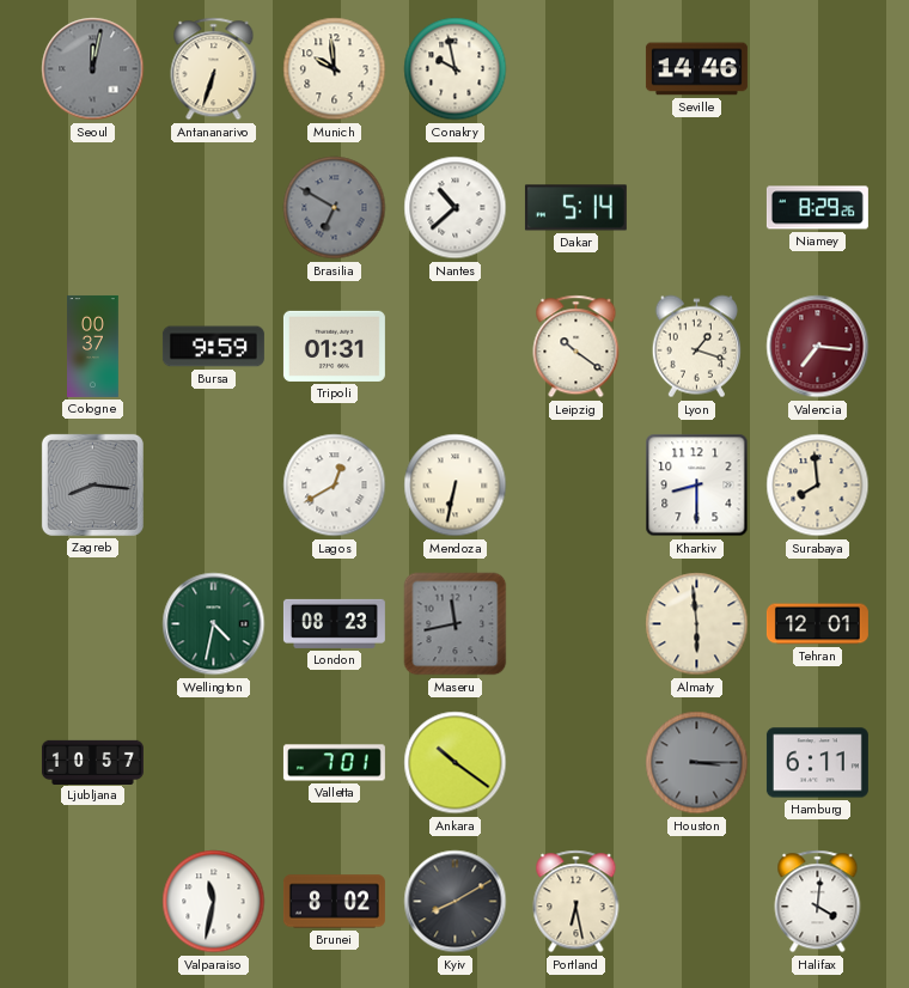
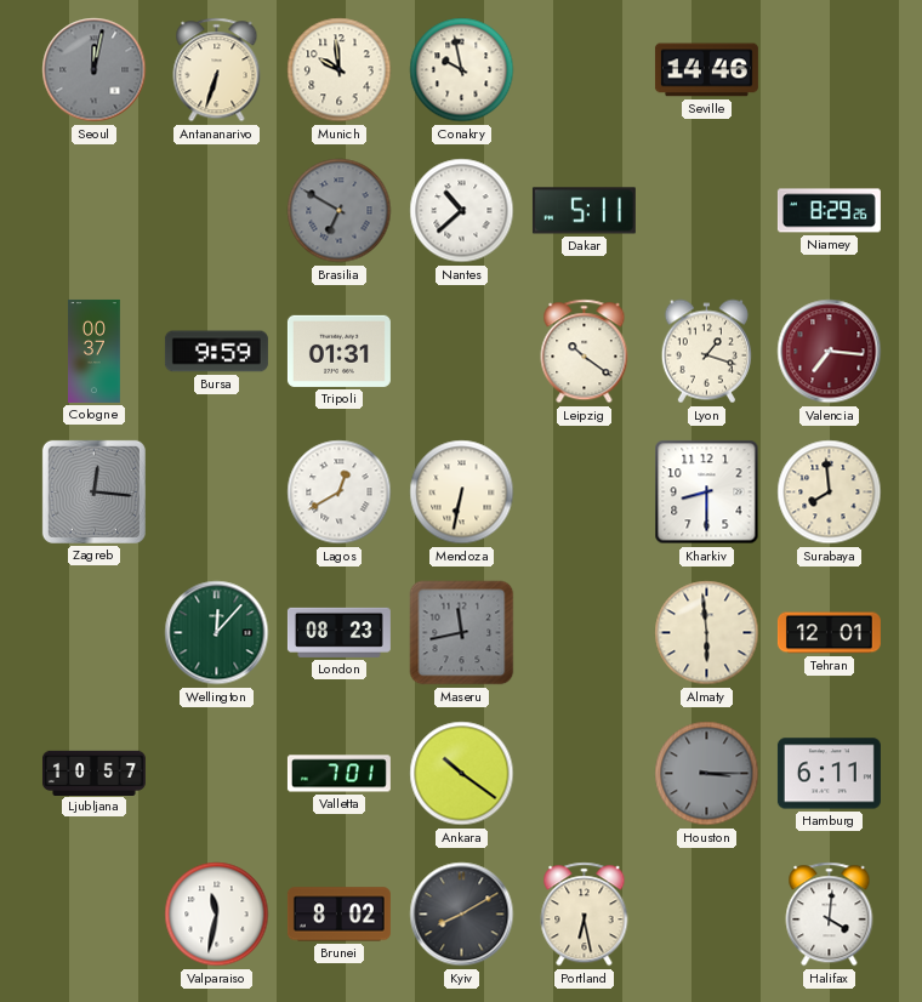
Dakar: 5:14 -> 5:11 (584, 211)
Zagreb: 8:16 -> 12:16 (93, 491)
Wellington: 4:32 -> 12:07 (217, 633)
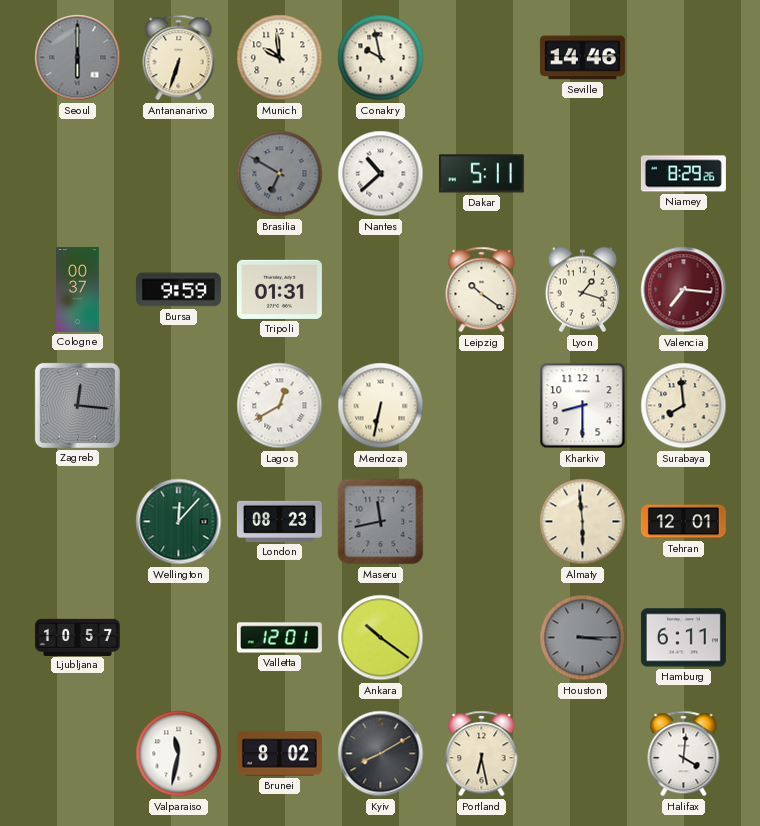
Seoul: 12:02 -> 6:00 (78, 58)
Valletta: 7:01 -> 12:01 (279, 638)
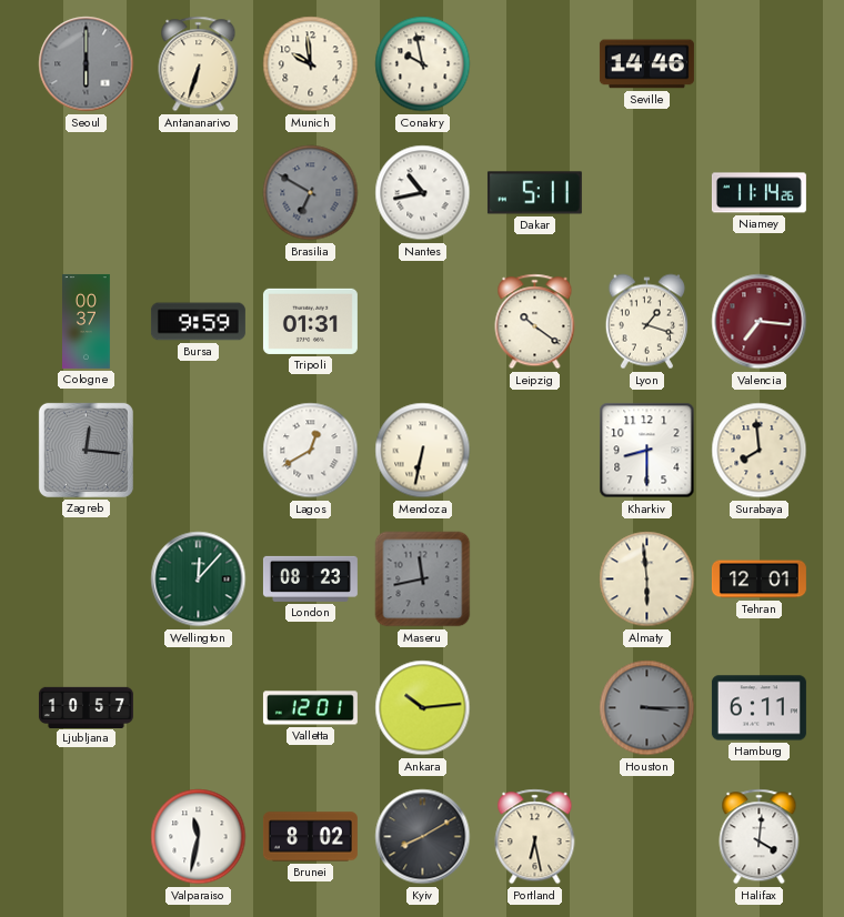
Nantes: 10:38 -> 10:43 (423, 193)
Niamey: 8:29 -> 11:14 (758, 193)
Ankara: 10:21 -> 10:14 (423, 708)
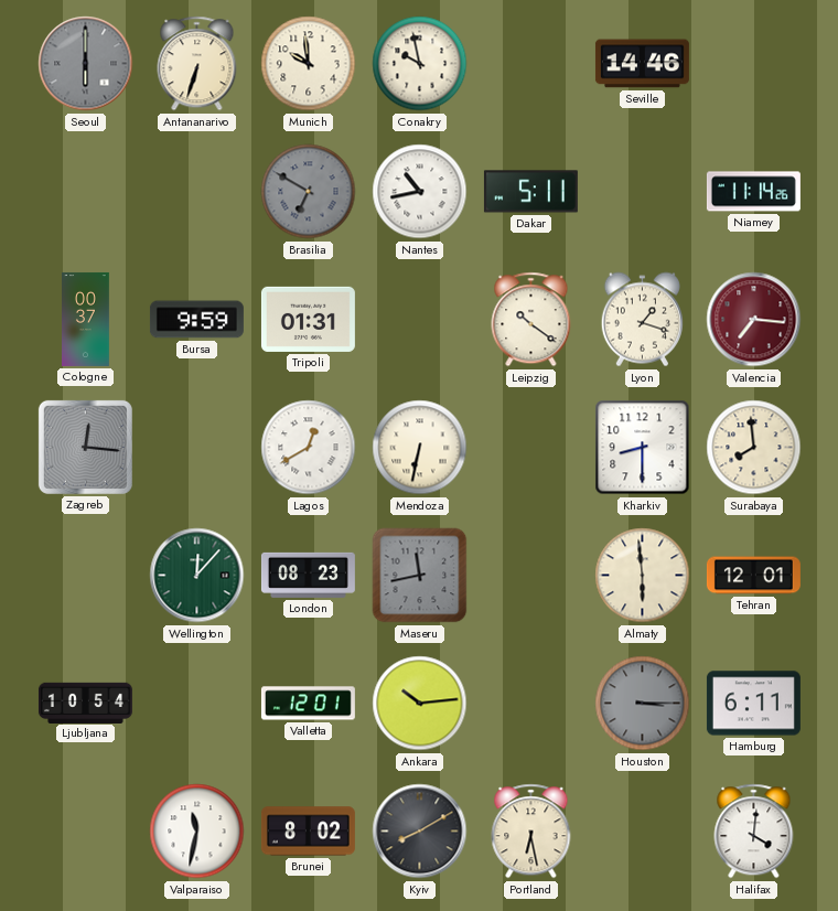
Ljubljana: 10:57 -> 10:54 (85, 703)
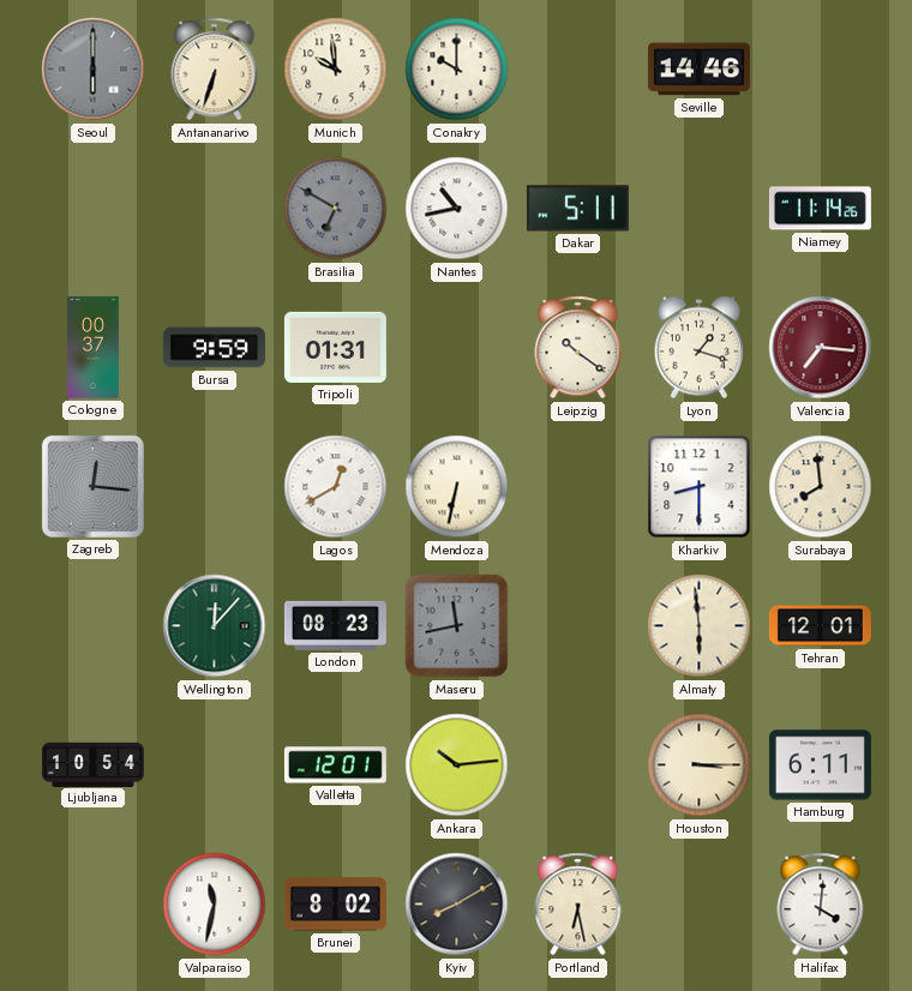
Conakry: 9:58 -> 10:00 (457, 70)
Houston dial: grey -> cream (700, 765)
